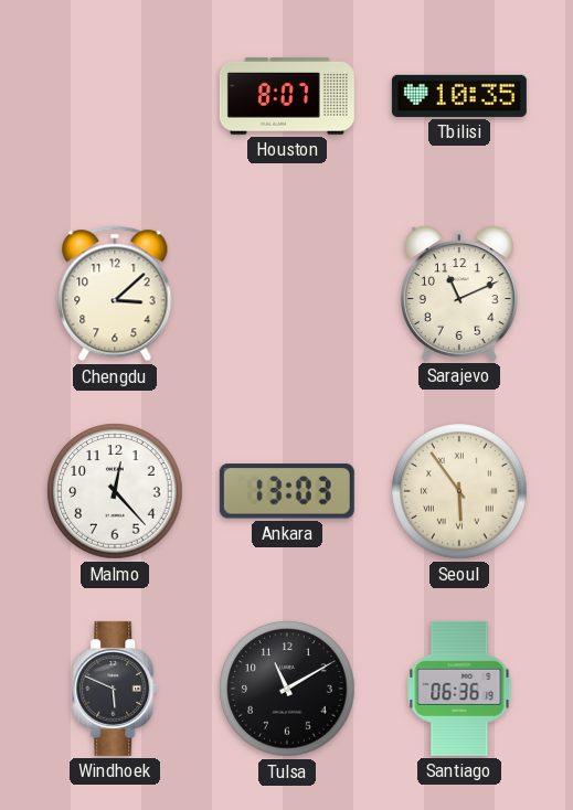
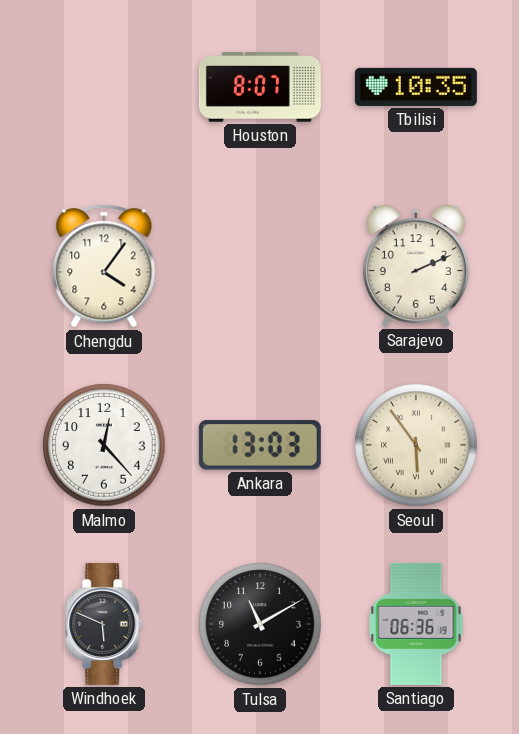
Chengdu: 3:08 -> 4:06 (104, 266)
Sarajevo: 11:11 -> 2:11 (416, 266)
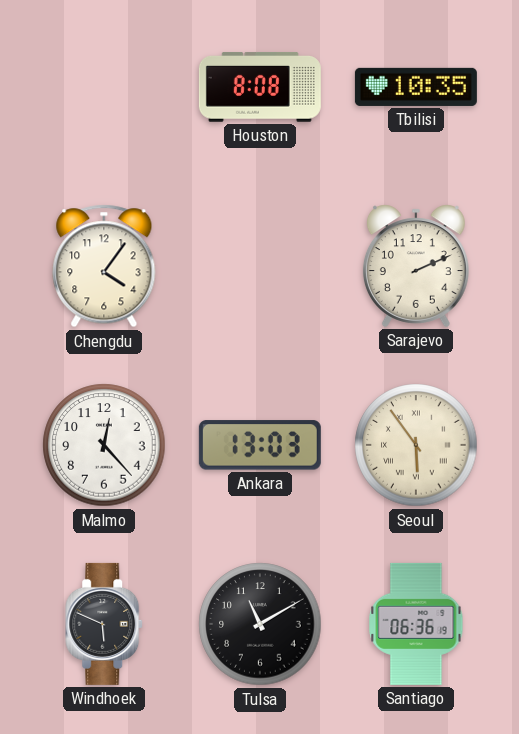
Houston: 8:07 -> 8:08 (260, 88)
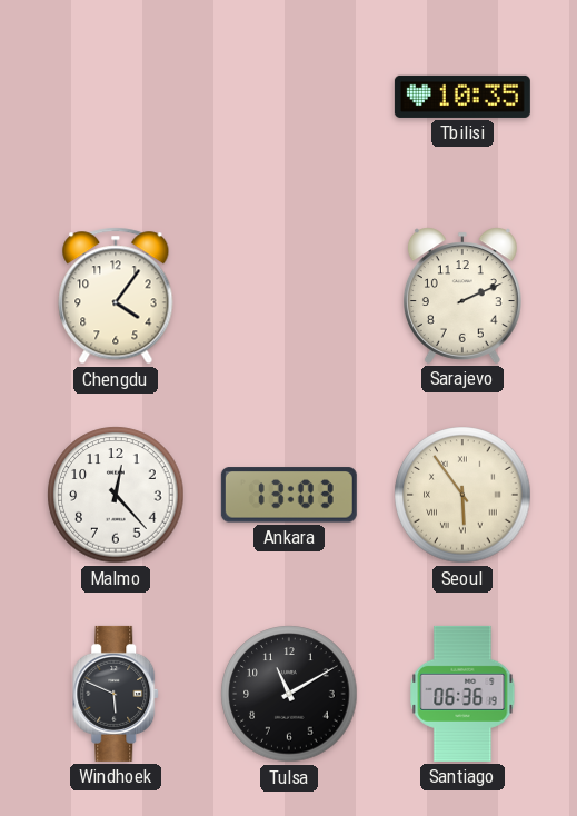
Houston: 8:08 -> none (260, 88)
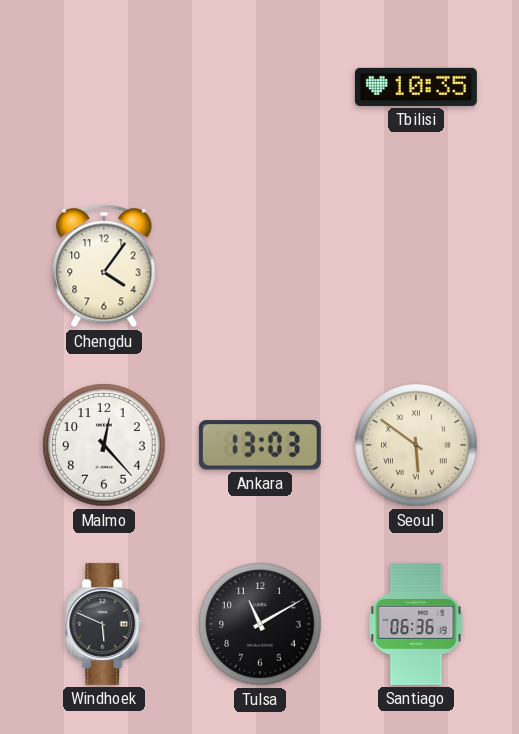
Sarajevo: 2:11 -> none (462, 296)
Seoul: 5:54 -> 5:51 (416, 445)
